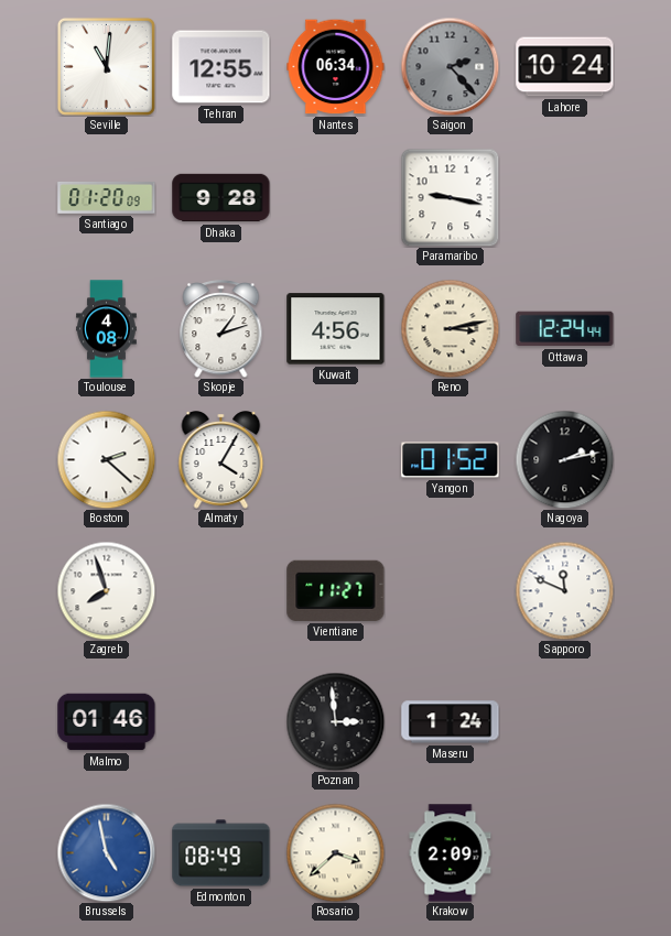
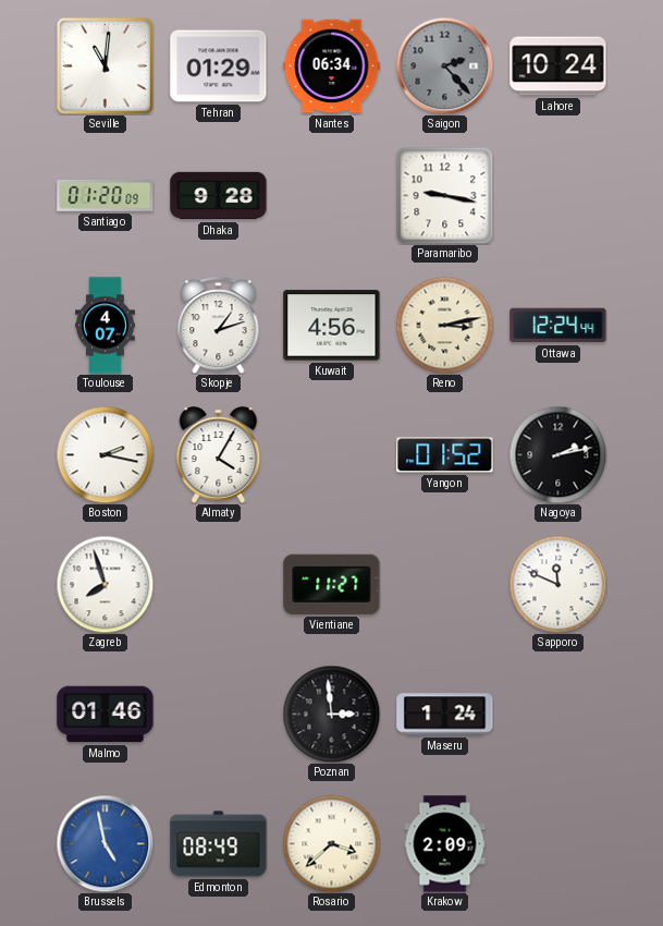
Tehran: 12:55 -> 01:29 (219, 66)
Toulouse: 4:08 -> 4:07 (106, 326)
Boston: 2:22 -> 2:17 (105, 454)
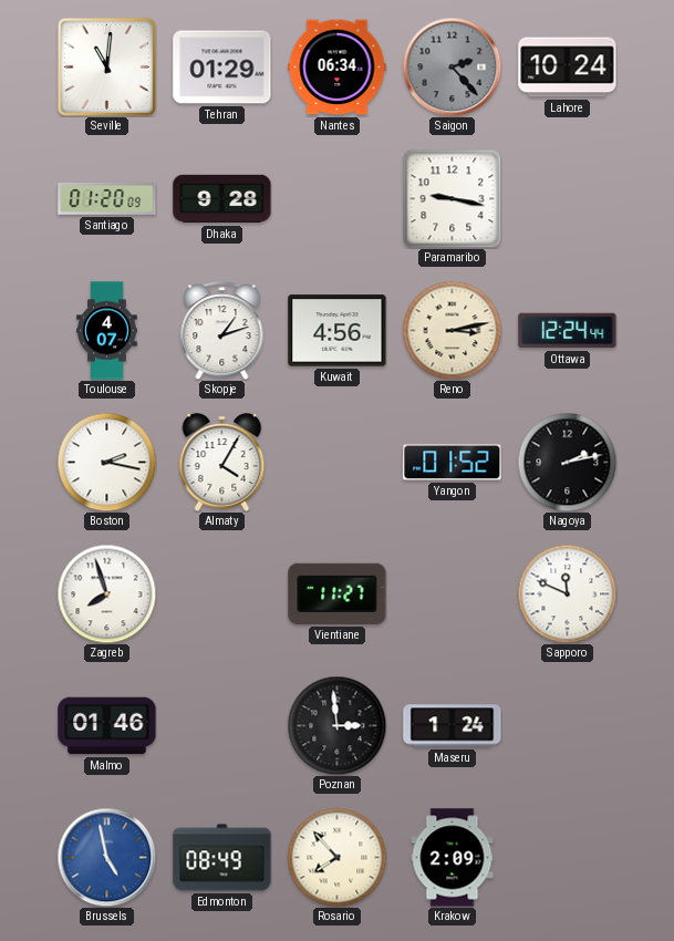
Rosario: 3:38 -> 7:53 (336, 857)
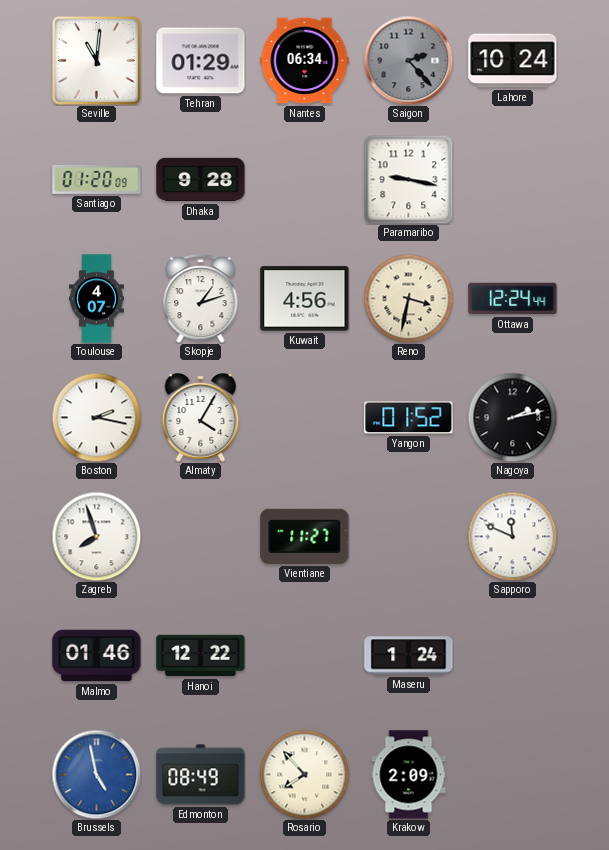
Reno: 3:13 -> 3:32 (408, 298)
Hanoi: none -> 12:22 (201, 656)
Poznan: 2:59 -> none (336, 725)
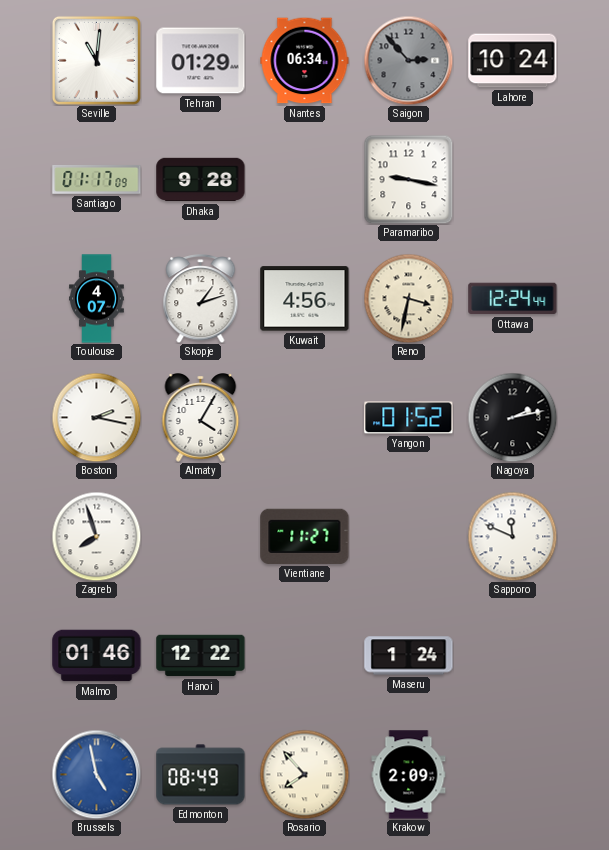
Saigon: 2:23 -> 2:53 (408, 60)
Santiago: 01:20 -> 01:17 (97, 179)
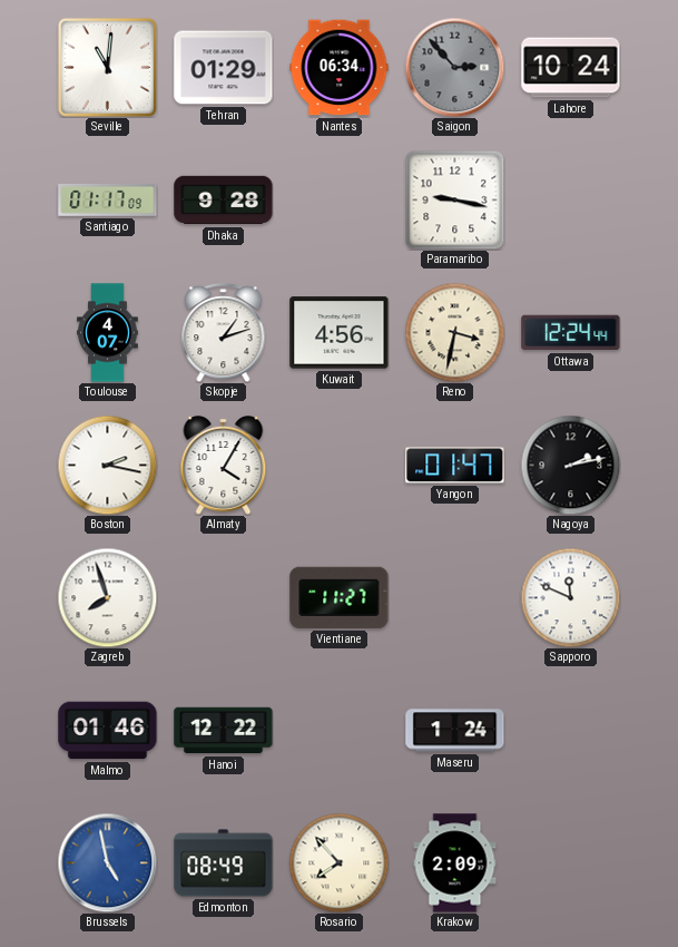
Yangon: 01:52 -> 01:47 (455, 466)
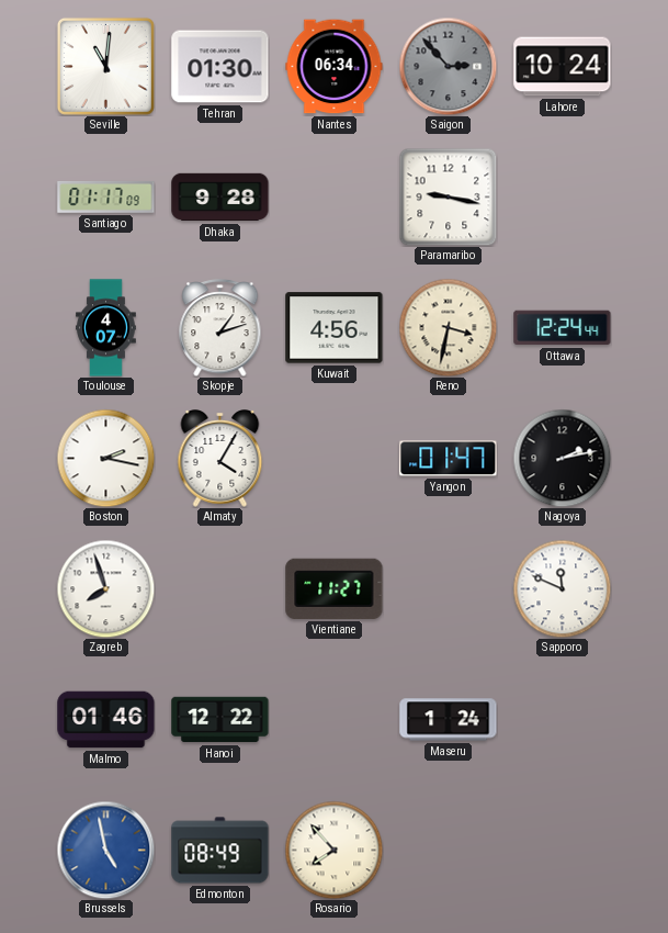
Tehran: 01:29 -> 01:30 (220, 67)
Krakow: 2:09 -> none (455, 863)
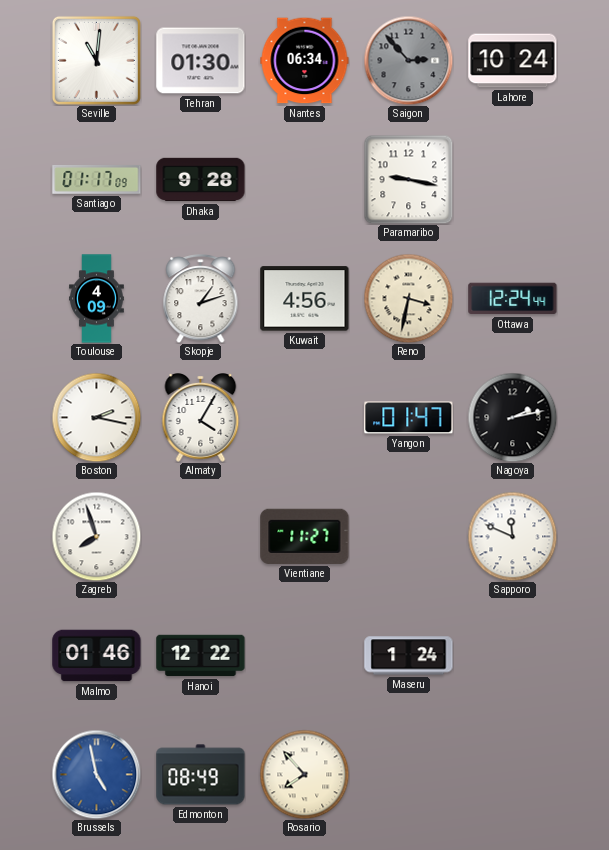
Toulouse: 4:07 -> 4:09 (97, 299)
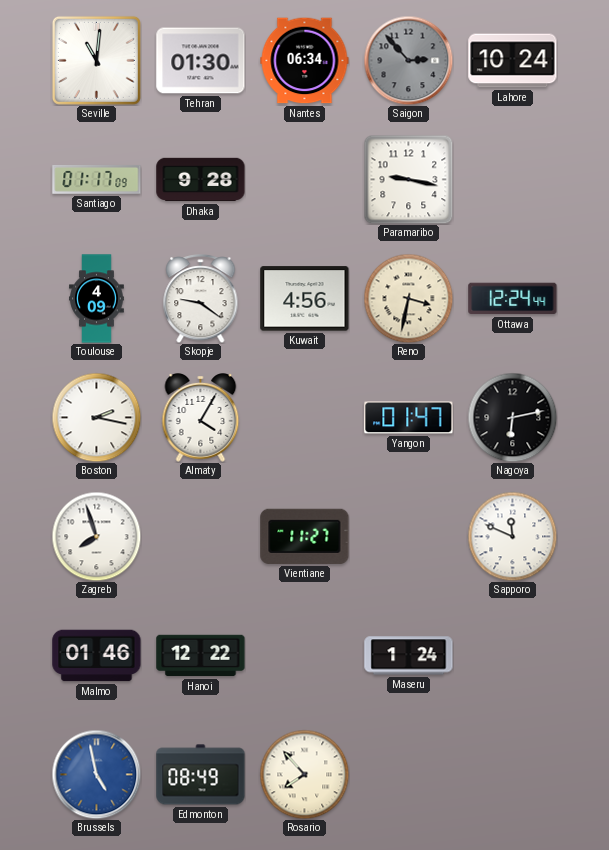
Skopje: 1:12 -> 9:21 (201, 299)
Nagoya: 2:13 -> 6:13 (512, 417)
